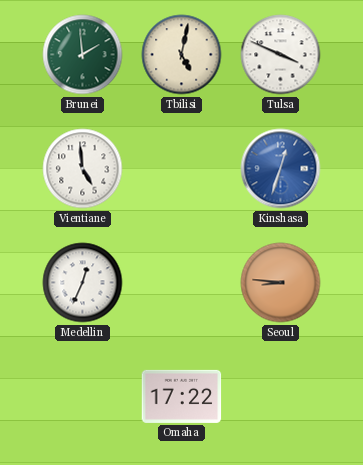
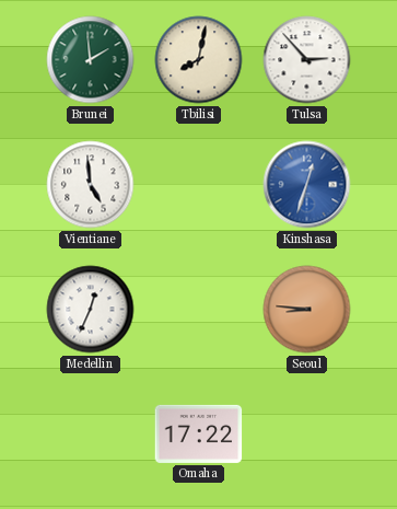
Tbilisi: 5:02 -> 8:02 (199, 60)
Tulsa: 3:49 -> 2:53 (307, 60)
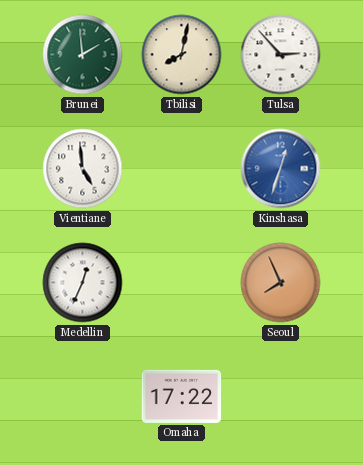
Seoul: 8:46 -> 7:56 (281, 283)
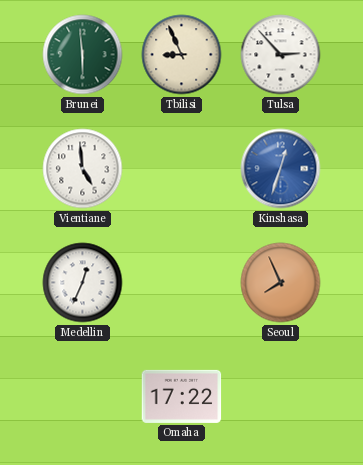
Brunei: 1:59 -> 5:59 (83, 55)
Tbilisi: 8:02 -> 8:56 (182, 55)
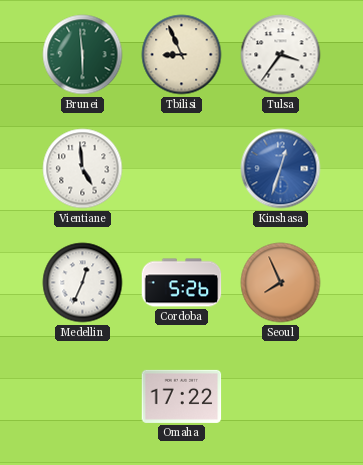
Tulsa: 2:53 -> 3:36 (281, 55)
Cordoba: none -> 5:26 (182, 283)
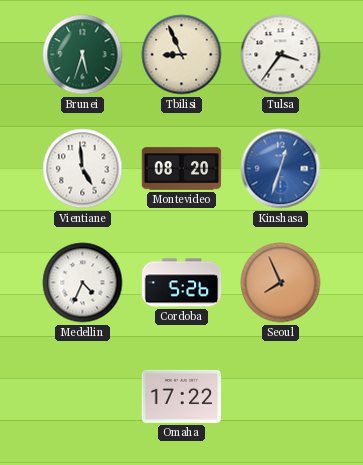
Brunei: 5:59 -> 5:33 (83, 55)
Montevideo: none -> 08:20 (182, 169)
Medellin: 12:34 -> 4:34 (83, 283)
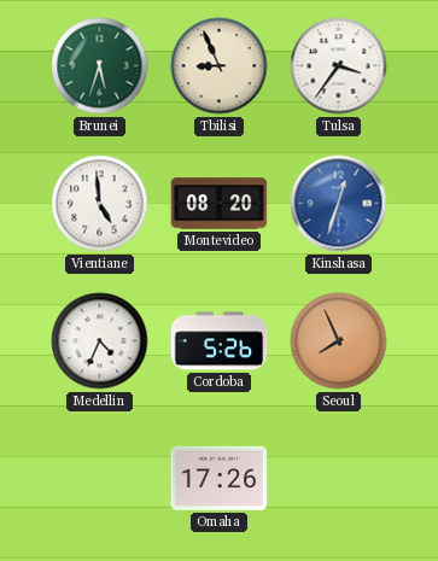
Omaha: 17:22 -> 17:26 (220, 478)
